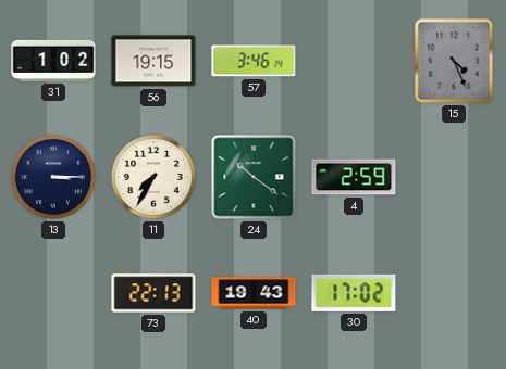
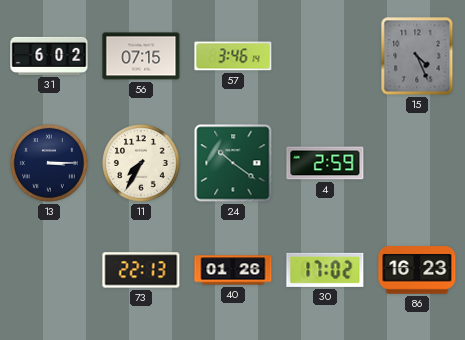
31: 1:02 -> 6:02 (49, 56)
56: 19:15 -> 07:15 (141, 56)
40: 19:43 -> 01:26 (233, 270)
86: none -> 16:23 (417, 270)
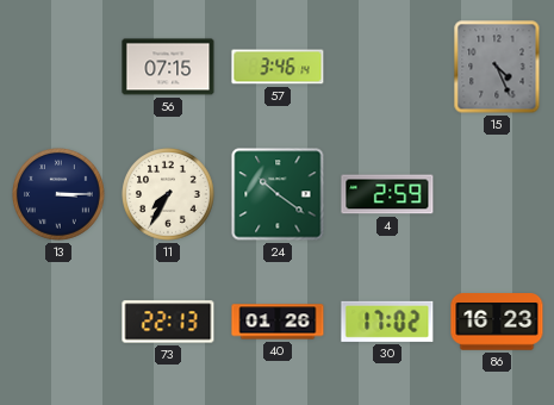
31: 6:02 -> none (49, 56)
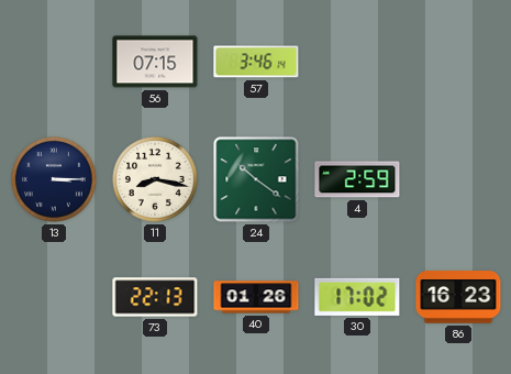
15: 4:26 -> none (497, 67)
11: 7:35 -> 8:17 (156, 180)
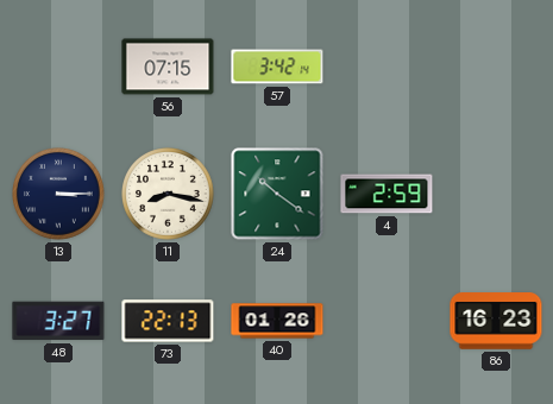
57: 3:46 -> 3:42 (277, 67)
48: none -> 3:27 (58, 321)
30: 17:02 -> none (357, 297)
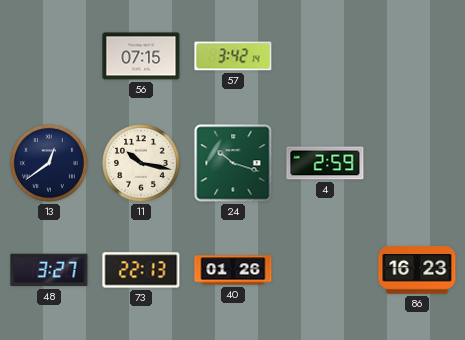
13: 3:15 -> 12:39 (50, 164)
11: 8:17 -> 10:17 (142, 164)
24: 10:21 -> 10:18 (233, 163)
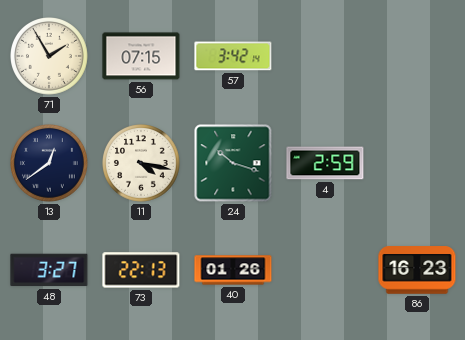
71: none -> 1:55 (50, 57)
11: 10:17 -> 4:17 (142, 164)
